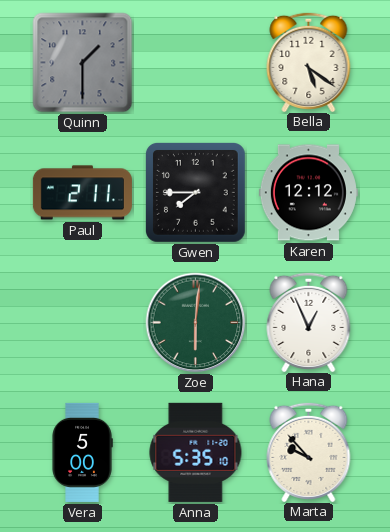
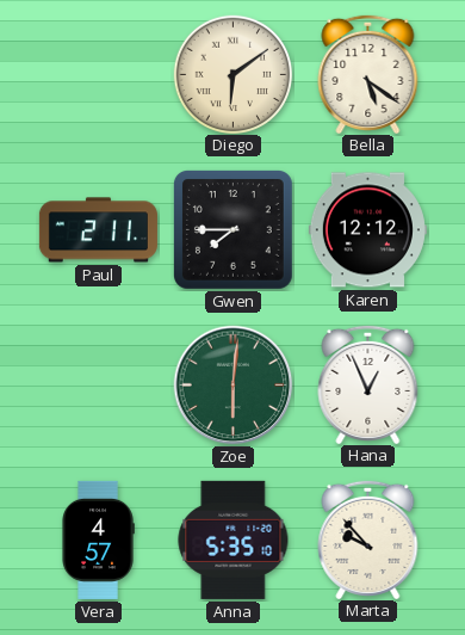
Quinn: 1:30 -> none (83, 63)
Diego: none -> 6:09 (232, 74)
Vera: 5:00 -> 4:57 (98, 540)
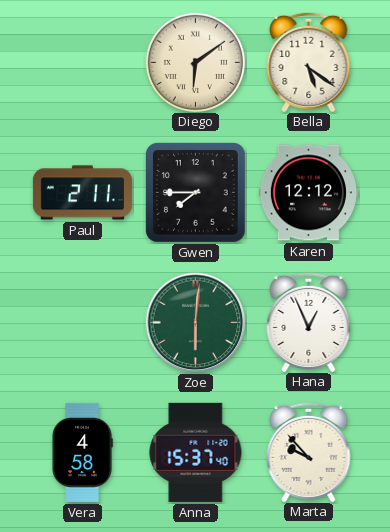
Vera: 4:57 -> 4:58 (82, 452)
Anna: 5:35 -> 15:37 (196, 452)
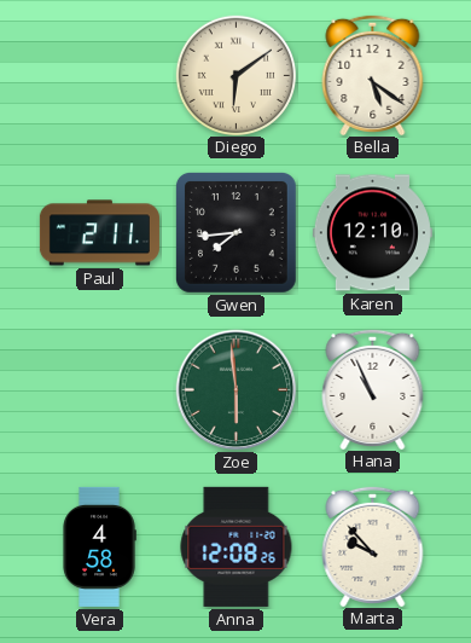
Gwen: 7:45 -> 7:44 (235, 232)
Karen: 12:12 -> 12:10 (372, 233)
Zoe: 6:01 -> 5:59 (237, 390)
Hana: 12:56 -> 10:56 (373, 388)
Anna: 15:37 -> 12:08 (237, 546)
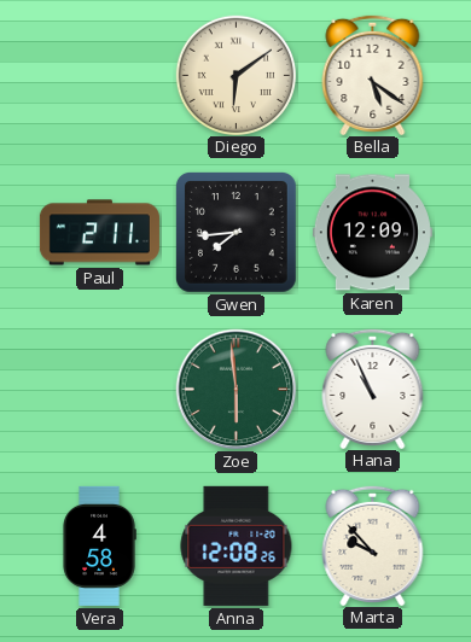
Karen: 12:10 -> 12:09 (372, 233)
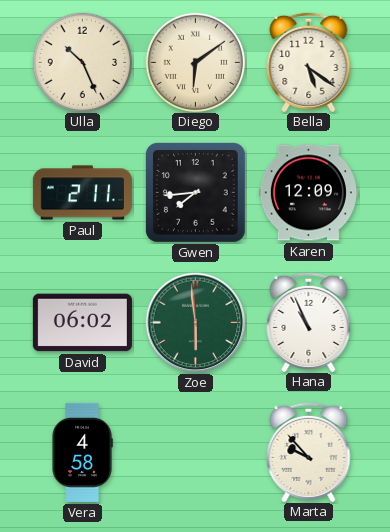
Ulla: none -> 10:26 (82, 62)
David: none -> 06:02 (82, 323)
Anna: 12:08 -> none (237, 545)
